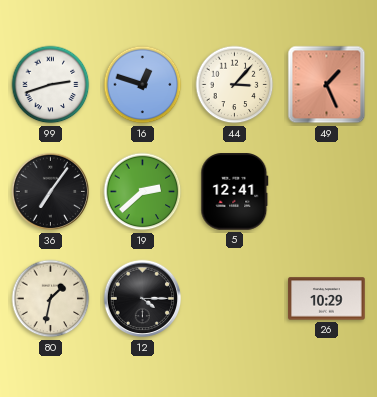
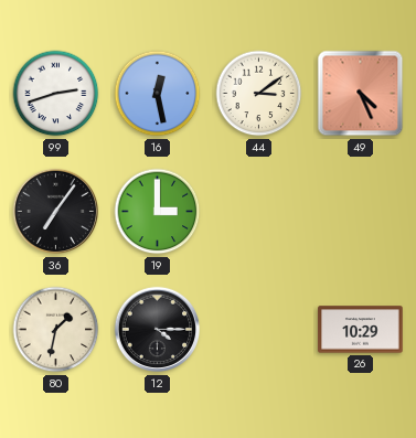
16: 12:48 -> 12:28 (158, 94)
44: 3:07 -> 3:09 (259, 94)
49: 1:26 -> 4:26 (361, 94)
19: 2:38 -> 3:00 (158, 212)
5: 12:41 -> none (235, 192)
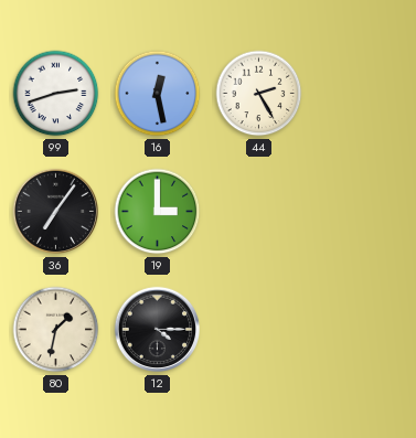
44: 3:09 -> 2:25 (259, 94)
49: 4:26 -> none (361, 94)
26: 10:29 -> none (361, 330)
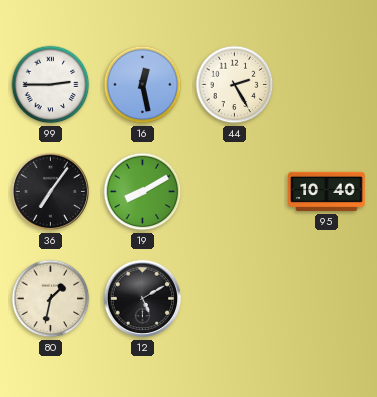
99: 2:42 -> 2:45 (51, 85)
19: 3:00 -> 8:10 (143, 192)
95: none -> 10:40 (327, 192)
12: 4:15 -> 5:10 (143, 299)
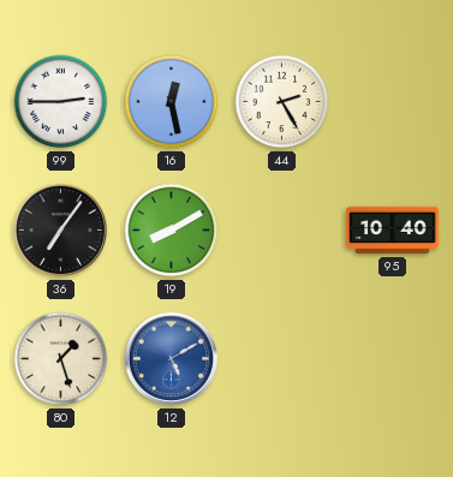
80: 1:32 -> 1:27 (61, 359)
12 dial: black -> blue (172, 359)
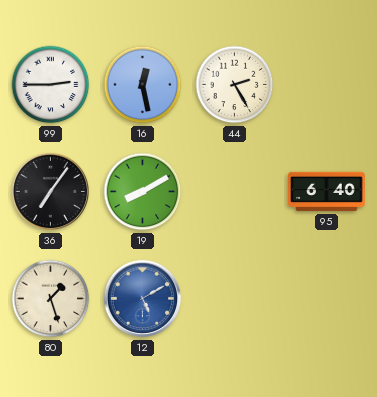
95: 10:40 -> 6:40 (327, 192)
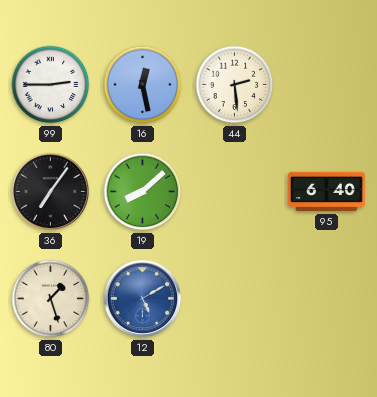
44: 2:25 -> 2:29 (235, 85)
19: 8:10 -> 8:08 (143, 192)
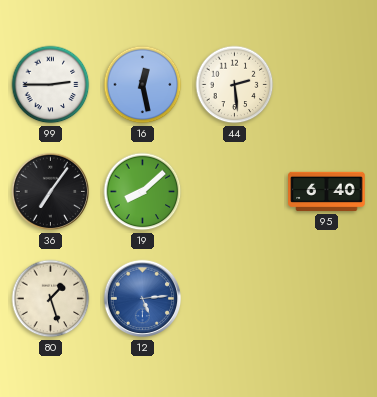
12: 5:10 -> 5:14 (143, 299)
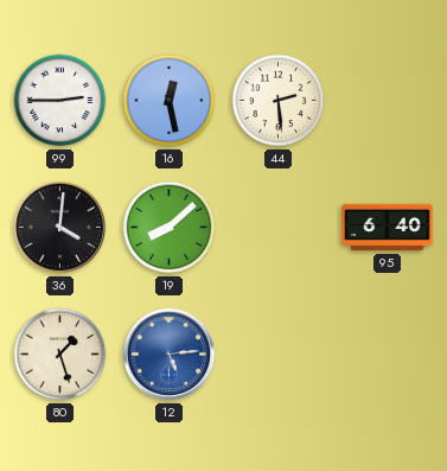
36: 7:06 -> 4:01 (60, 228)
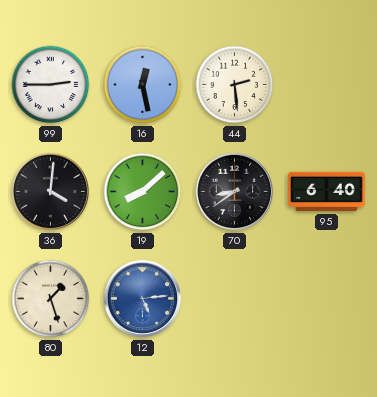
70: none -> 8:39 (235, 192)
